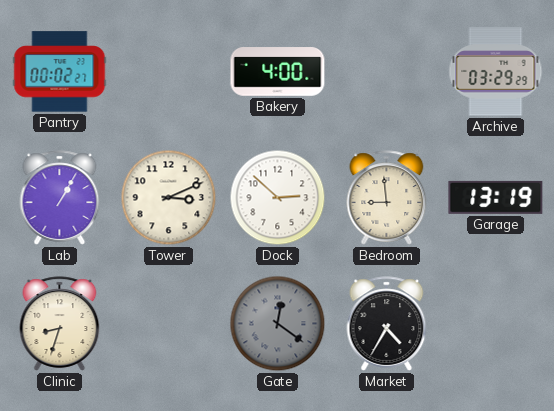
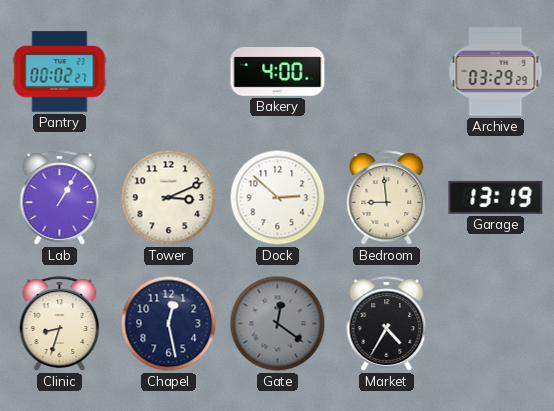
Chapel: none -> 12:28 (169, 324)
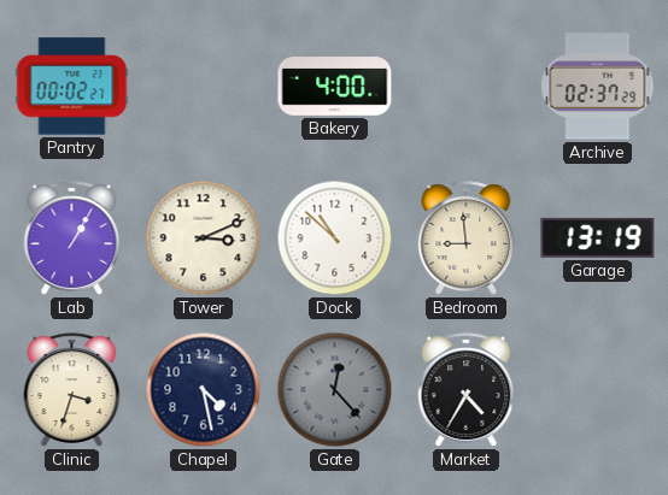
Archive: 03:29 -> 02:37 (598, 87)
Dock: 2:52 -> 10:52 (335, 238)
Clinic: 8:33 -> 3:33 (72, 390)
Chapel: 12:28 -> 4:28 (204, 390)
Gate: 12:21 -> 12:23 (335, 390)
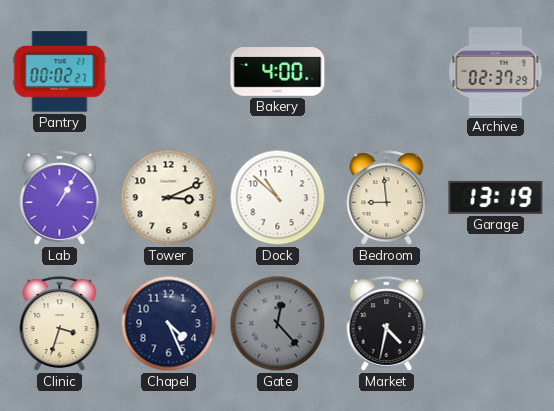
Chapel: 4:28 -> 4:26 (169, 324)
Market: 4:35 -> 4:32 (387, 324)
